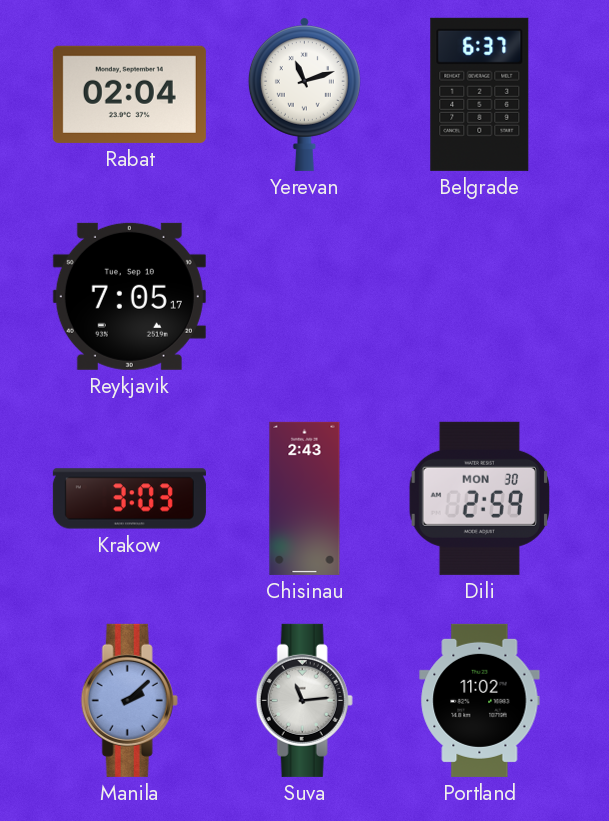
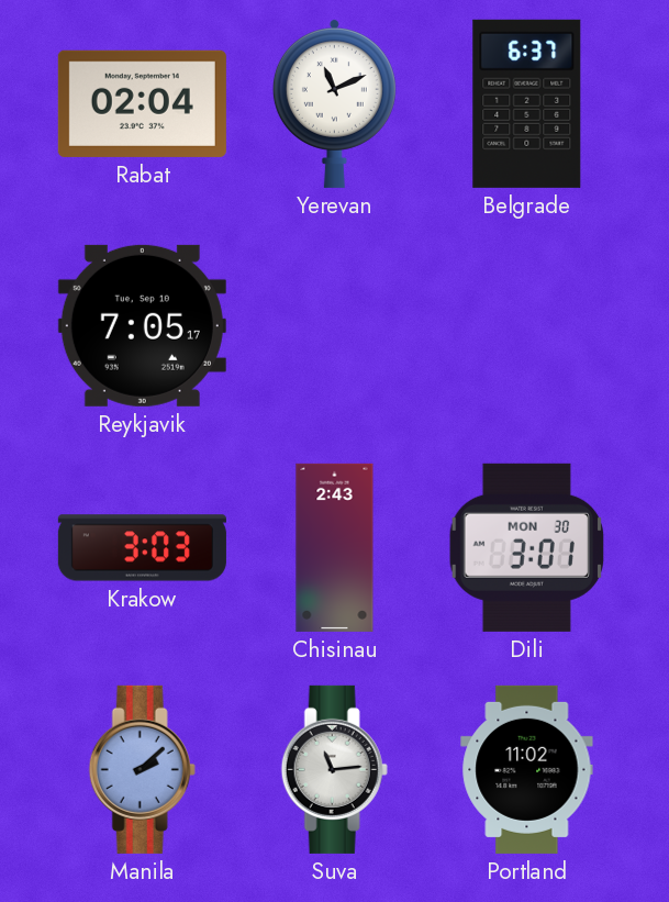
Yerevan: 11:12 -> 11:11 (334, 104)
Dili: 2:59 -> 3:01 (526, 547)
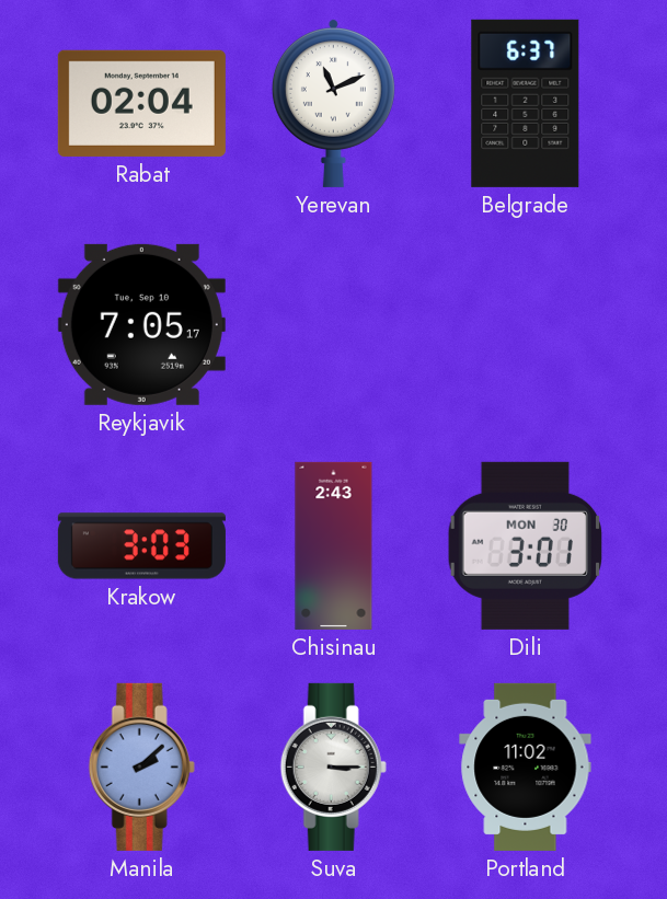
Suva: 11:14 -> 3:15 (333, 767)
